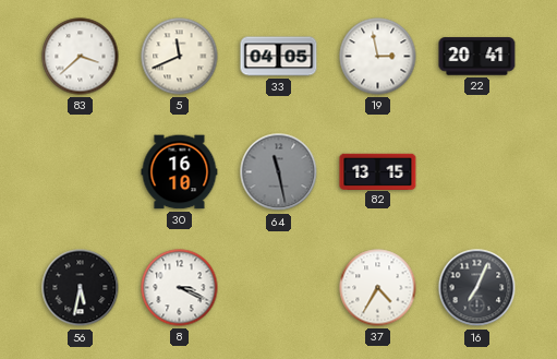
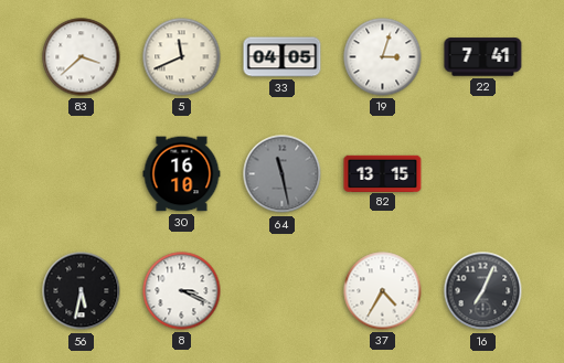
19: 2:58 -> 3:03 (383, 57)
22: 20:41 -> 7:41 (483, 57)
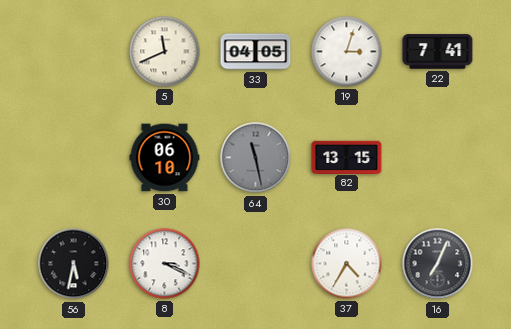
83: 3:38 -> none (82, 57)
30: 16:10 -> 06:10 (165, 158)
